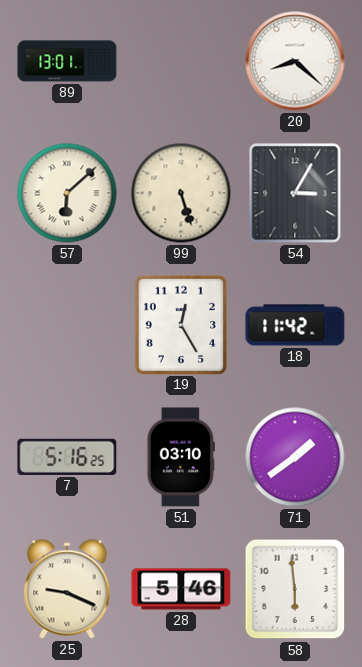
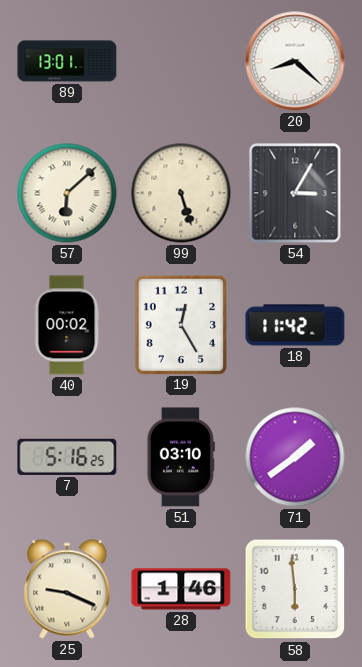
40: none -> 00:02 (67, 325)
28: 5:46 -> 1:46 (181, 589)
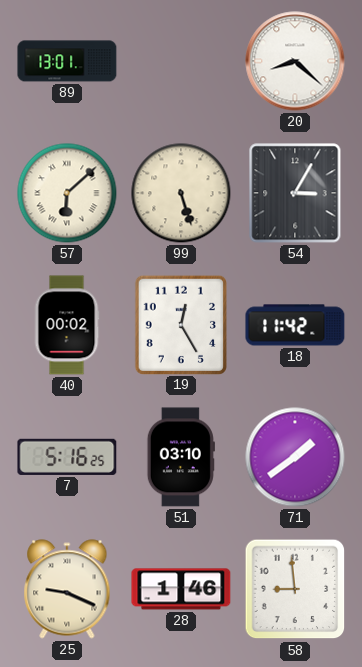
58: 5:59 -> 8:59 (295, 589)
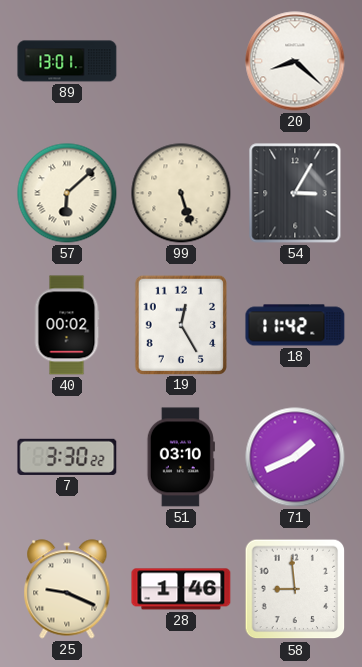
7: 5:16 -> 3:30 (67, 457)
71: 1:39 -> 1:41 (295, 457)
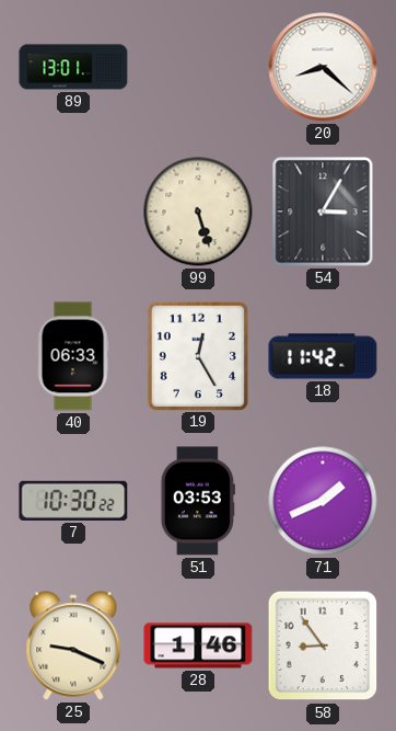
57: 6:08 -> none (67, 193)
40: 00:02 -> 06:33 (73, 356)
7: 3:30 -> 10:30 (73, 501)
51: 03:10 -> 03:53 (198, 501)
58: 8:59 -> 8:54 (323, 646)
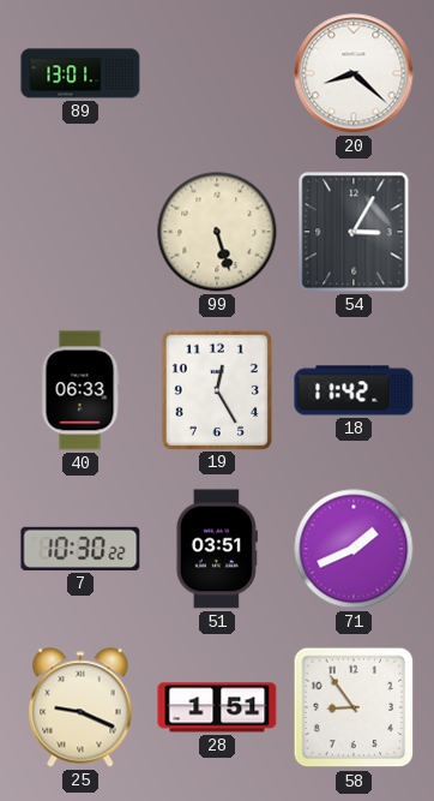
51: 03:53 -> 03:51 (217, 549)
28: 1:46 -> 1:51 (217, 707)
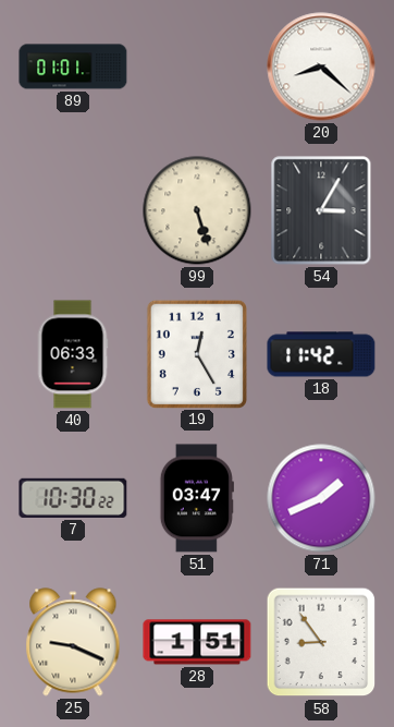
89: 13:01 -> 01:01 (73, 66)
51: 03:51 -> 03:47 (197, 498)
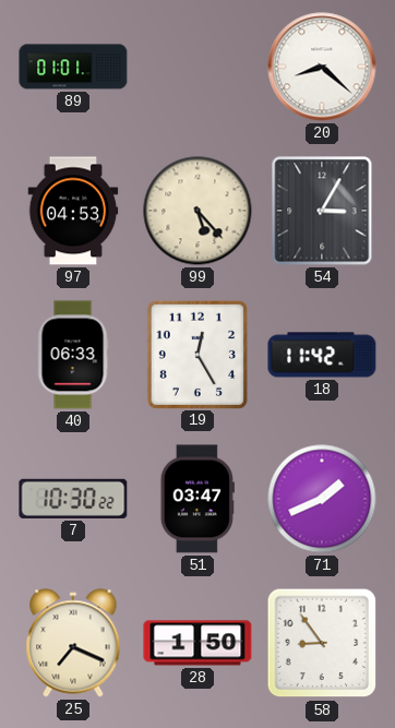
97: none -> 04:53 (73, 211)
99: 5:27 -> 5:23 (197, 211)
25: 9:19 -> 7:19 (73, 643)
28: 1:51 -> 1:50 (197, 643)
